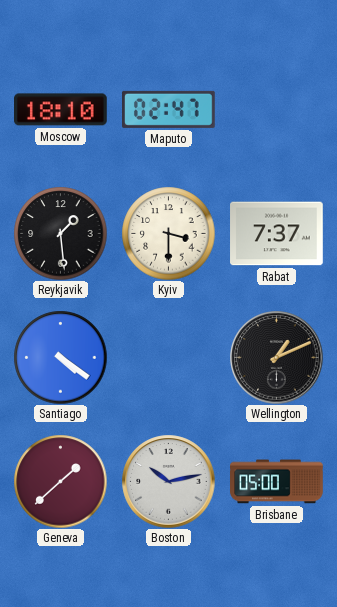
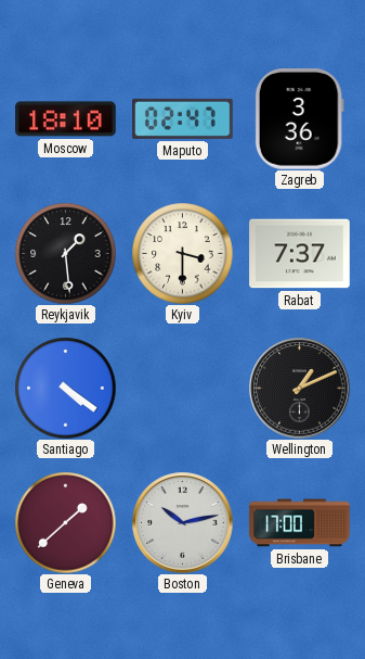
Zagreb: none -> 3:36 (299, 119)
Brisbane: 05:00 -> 17:00 (300, 523)
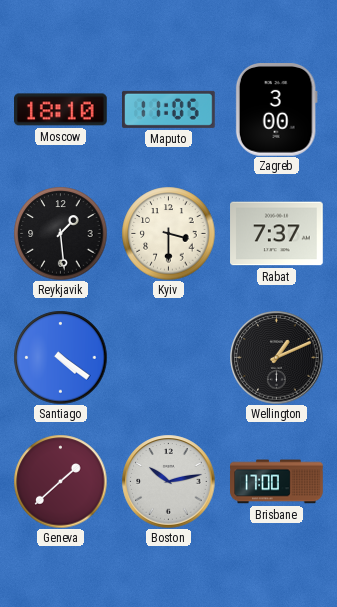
Maputo: 02:47 -> 11:05 (169, 109)
Zagreb: 3:36 -> 3:00 (276, 110)
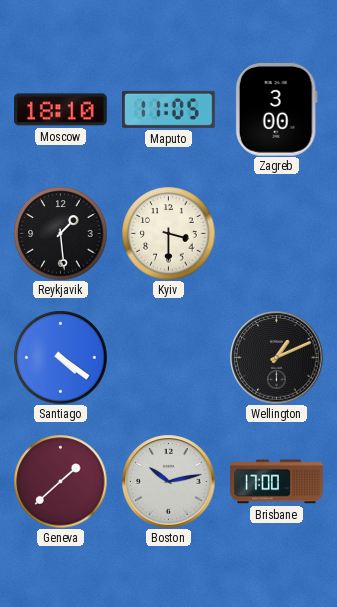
Rabat: 7:37 -> none (277, 234)
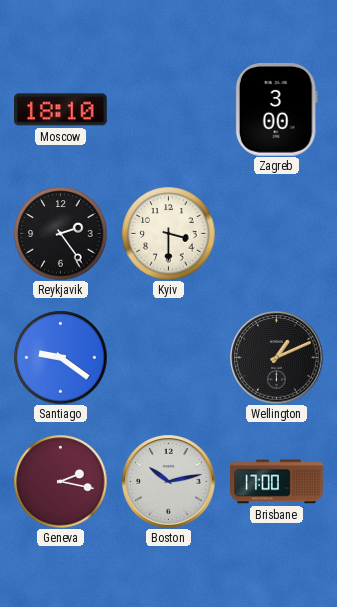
Maputo: 11:05 -> none (169, 109)
Reykjavik: 1:29 -> 2:24 (60, 233)
Santiago: 4:21 -> 9:21 (60, 357)
Geneva: 1:38 -> 2:17 (60, 481)
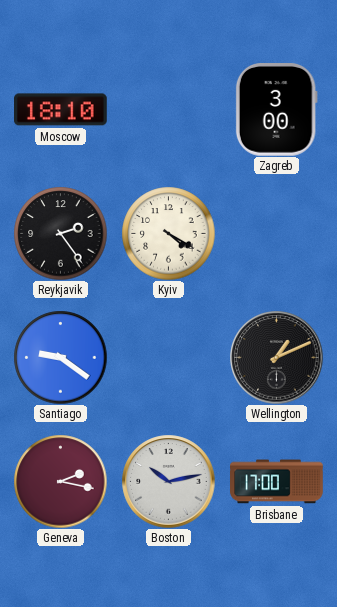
Kyiv: 3:30 -> 4:20 (168, 233)
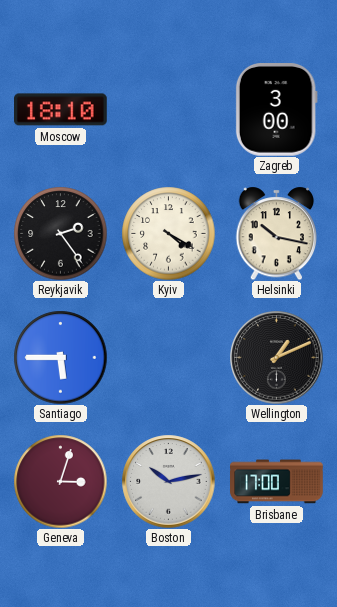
Helsinki: none -> 10:17 (277, 233)
Santiago: 9:21 -> 5:45 (60, 357)
Geneva: 2:17 -> 3:03 (60, 481)
